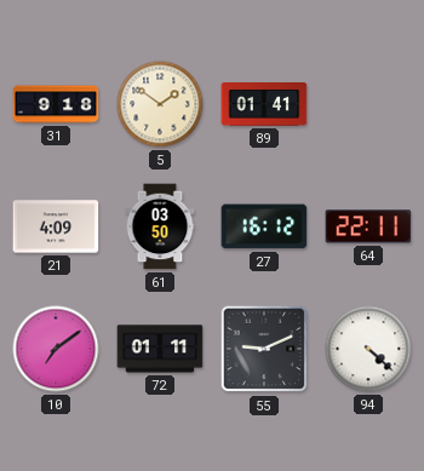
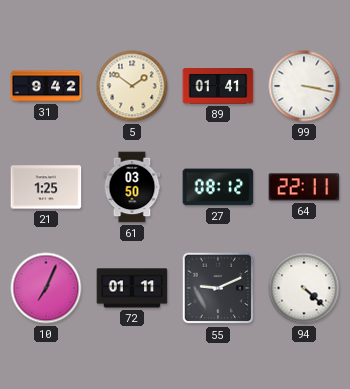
31: 9:18 -> 9:42 (46, 86)
99: none -> 3:17 (304, 86)
21: 4:09 -> 1:25 (46, 187)
27: 16:12 -> 08:12 (218, 187)
10: 7:09 -> 7:04 (46, 288)
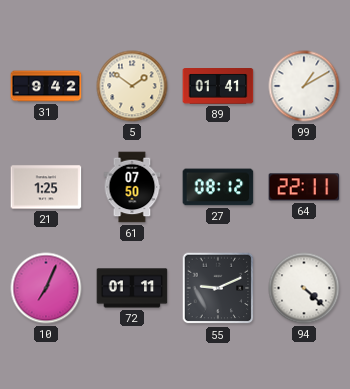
99: 3:17 -> 1:10 (304, 86)
61: 03:50 -> 07:50 (132, 187)
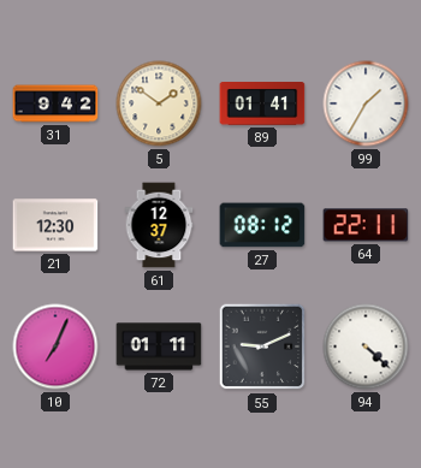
99: 1:10 -> 1:35 (366, 103)
21: 1:25 -> 12:30 (55, 225)
61: 07:50 -> 12:37 (159, 225)
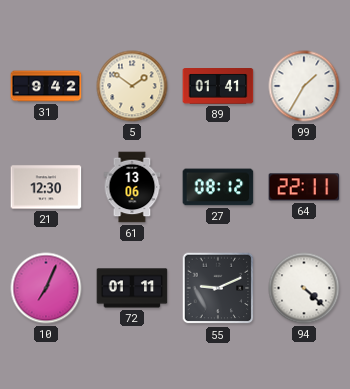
61: 12:37 -> 13:06 (132, 187)
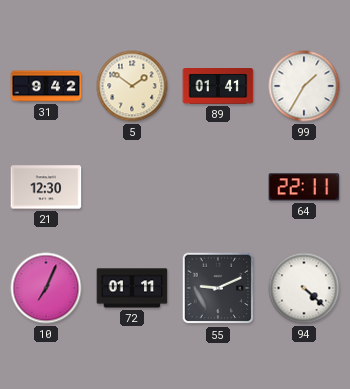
61: 13:06 -> none (132, 187)
27: 08:12 -> none (218, 187)
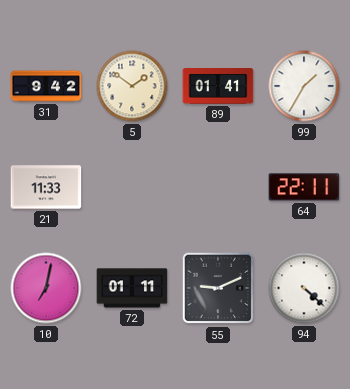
21: 12:30 -> 11:33 (46, 187)
10: 7:04 -> 7:02 (46, 288)
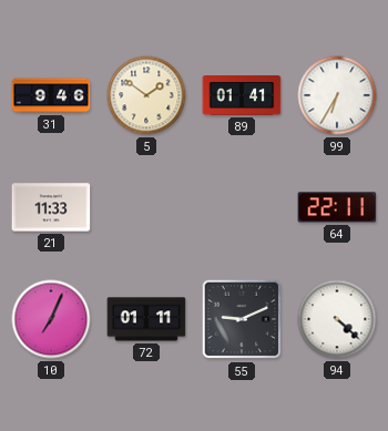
31: 9:42 -> 9:46 (51, 95)
99: 1:35 -> 6:35 (337, 95)
10: 7:02 -> 7:04 (51, 319)
